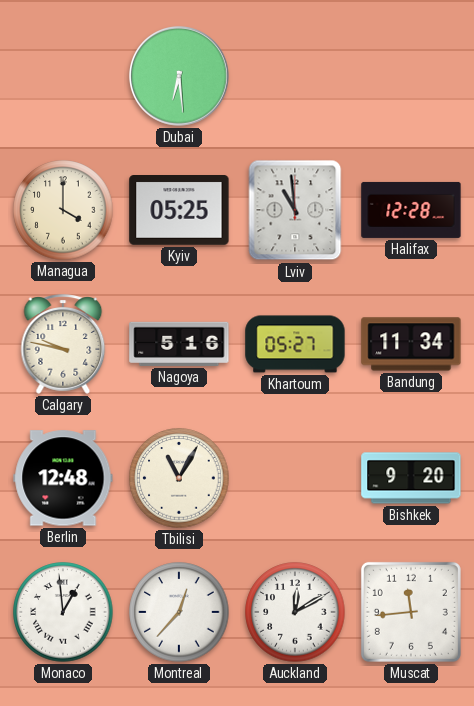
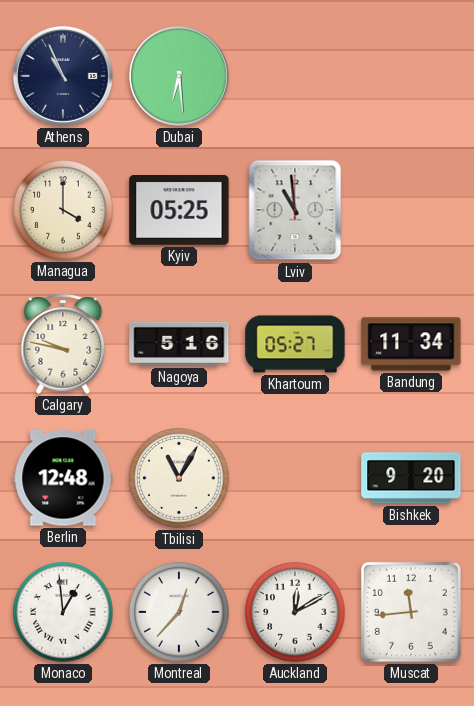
Athens: none -> 10:56 (63, 76)
Halifax: 12:28 -> none (411, 210)
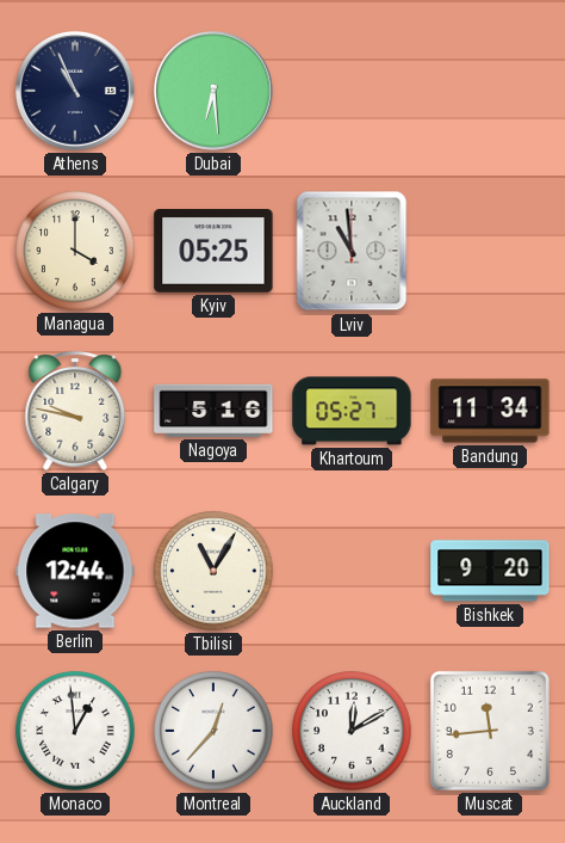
Berlin: 12:48 -> 12:44 (75, 571)
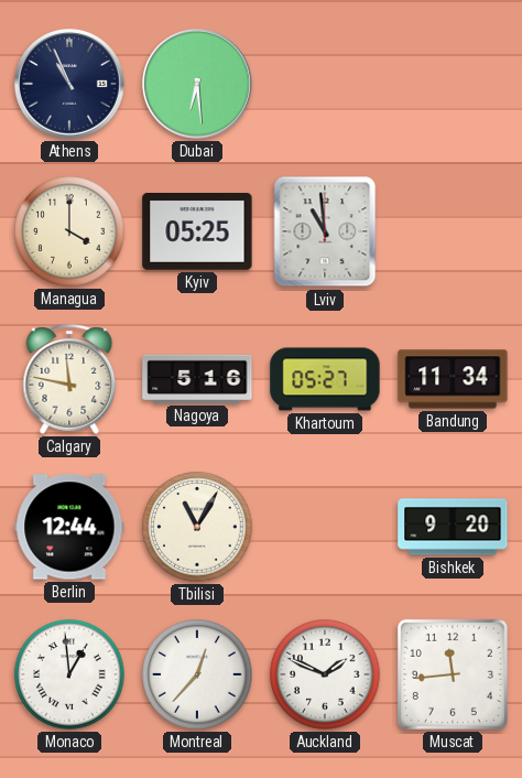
Calgary: 9:47 -> 11:47 (69, 379)
Auckland: 12:10 -> 1:49 (325, 674)
